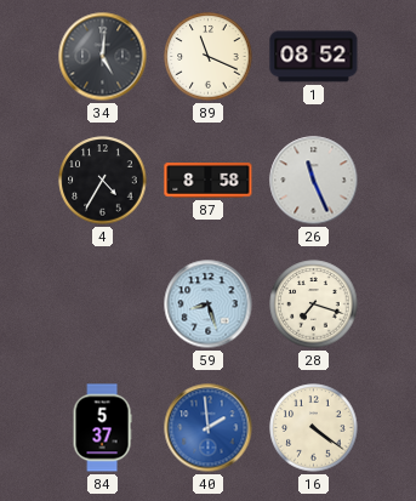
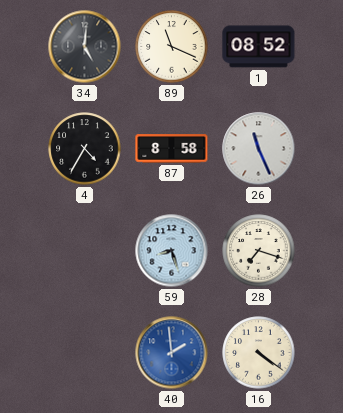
84: 5:37 -> none (102, 428)
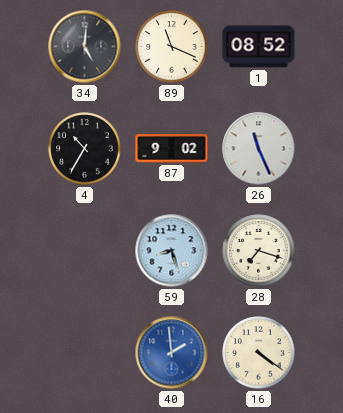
4: 4:35 -> 10:35 (85, 149)
87: 8:58 -> 9:02 (172, 149)
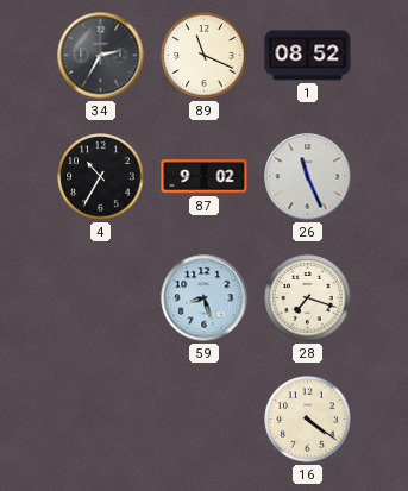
34: 5:01 -> 2:35 (101, 56)
40: 1:59 -> none (172, 353)
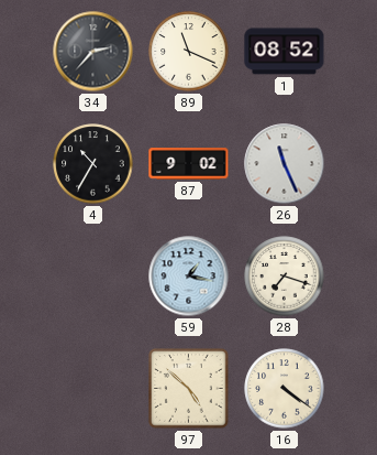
34: 2:35 -> 2:37 (93, 52)
59: 8:27 -> 1:17 (189, 277)
97: none -> 4:52 (189, 389)
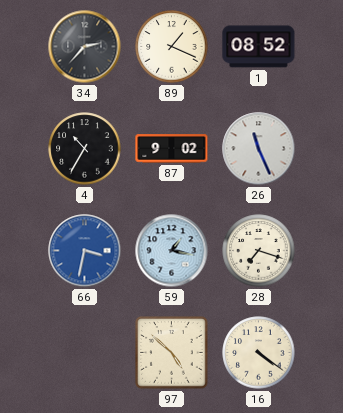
89: 11:19 -> 1:19 (172, 47)
66: none -> 3:32 (85, 251)
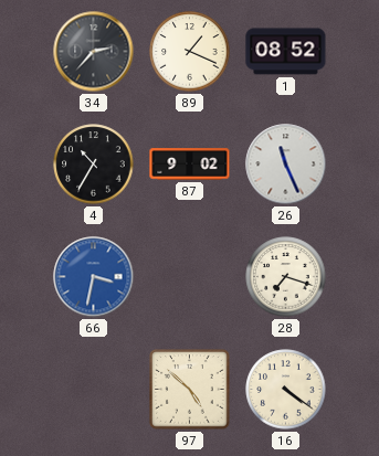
59: 1:17 -> none (172, 251)
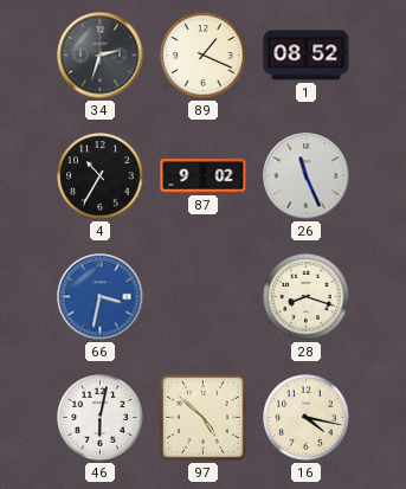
34: 2:37 -> 2:33 (101, 56)
28: 7:18 -> 8:18 (307, 297)
46: none -> 6:02 (101, 418)
16: 4:21 -> 4:17 (307, 418)
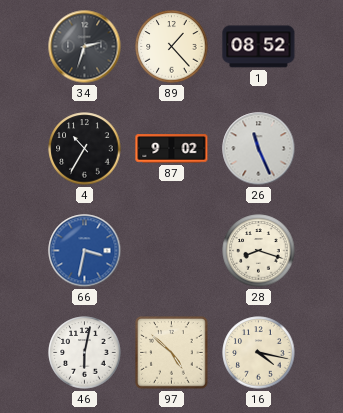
89: 1:19 -> 1:23 (172, 47)
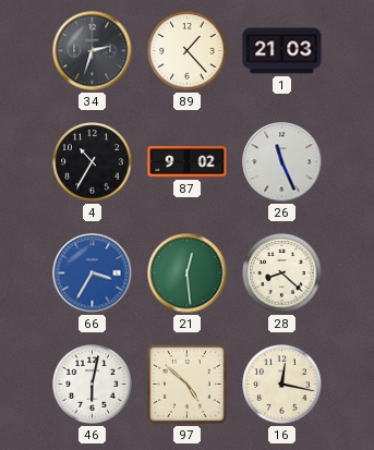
1: 08:52 -> 21:03 (282, 51)
66: 3:32 -> 3:35 (93, 273)
21: none -> 12:29 (188, 273)
28: 8:18 -> 8:22 (282, 273)
16: 4:17 -> 12:17 (282, 385)
